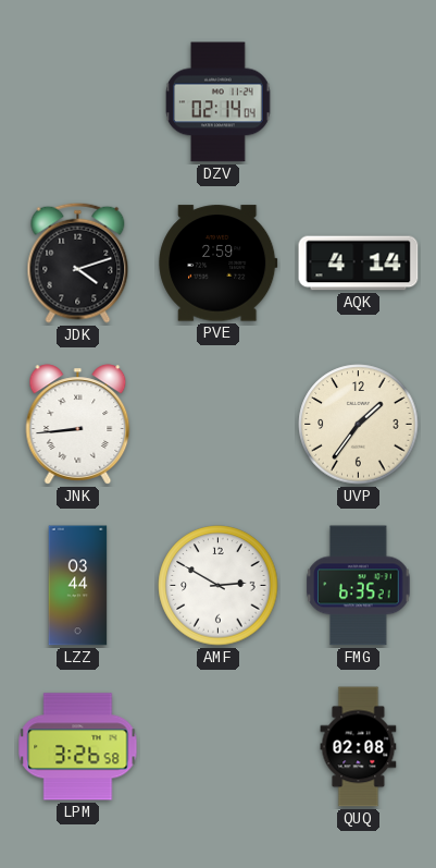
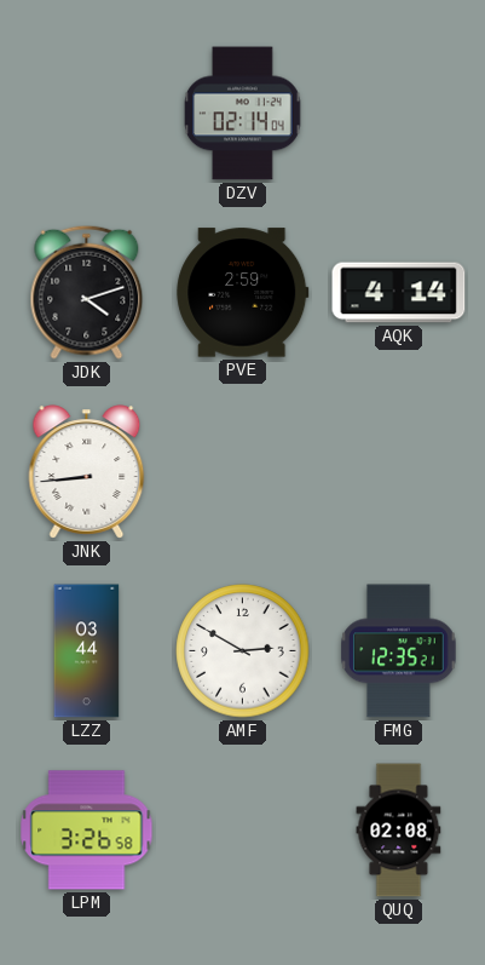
UVP: 1:36 -> none (359, 425)
FMG: 6:35 -> 12:35 (399, 651)
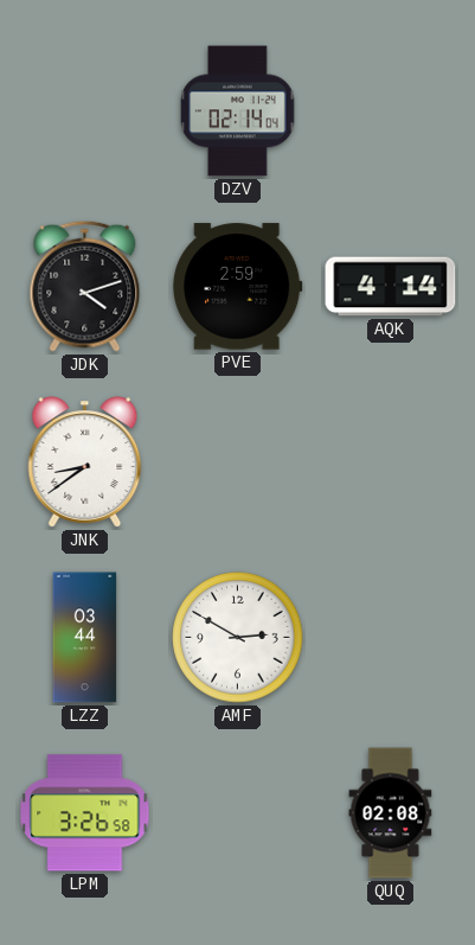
JNK: 8:44 -> 8:39 (85, 462)
FMG: 12:35 -> none (399, 651)
